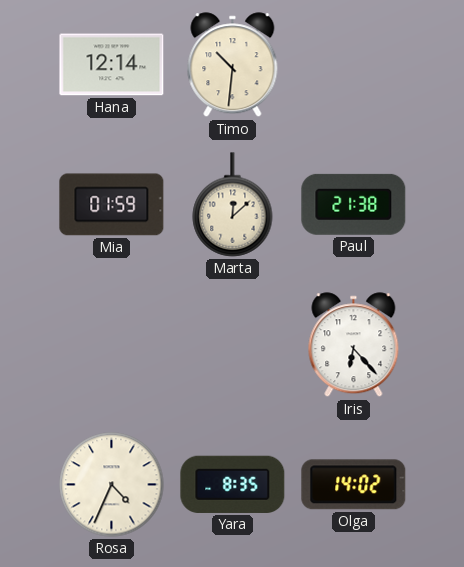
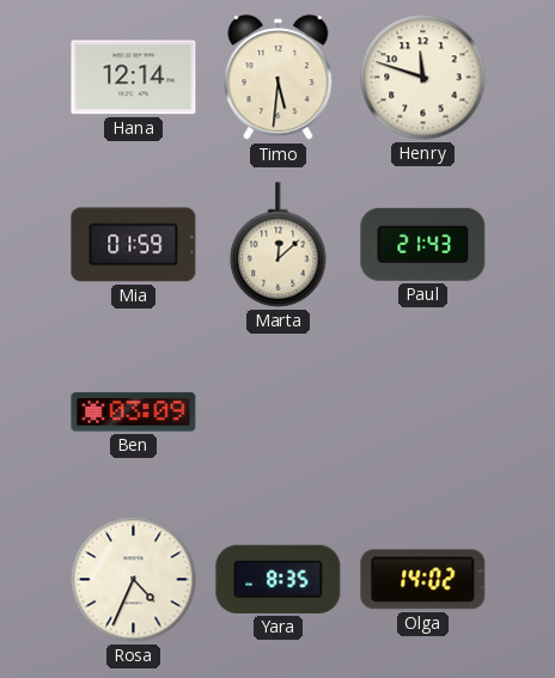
Timo: 10:31 -> 5:31 (279, 78)
Henry: none -> 11:48 (423, 78)
Paul: 21:38 -> 21:43 (423, 244)
Ben: none -> 03:09 (134, 413)
Iris: 6:23 -> none (354, 345)
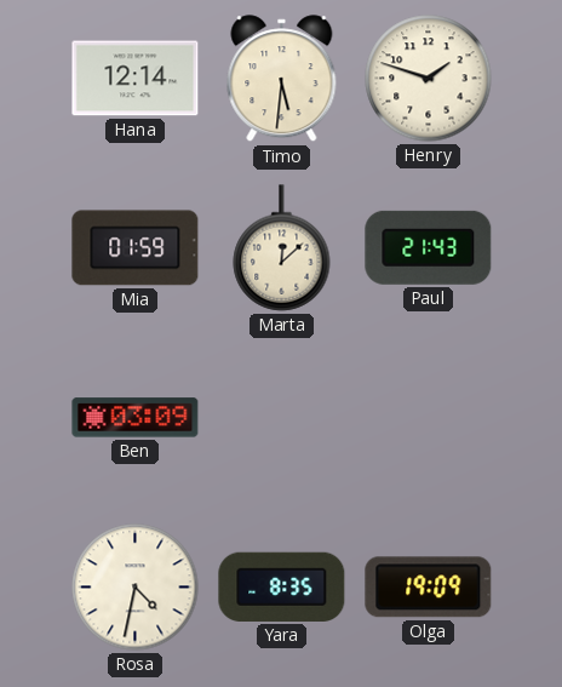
Henry: 11:48 -> 1:48 (429, 79)
Rosa: 4:34 -> 4:32 (136, 588)
Olga: 14:02 -> 19:09 (429, 588)
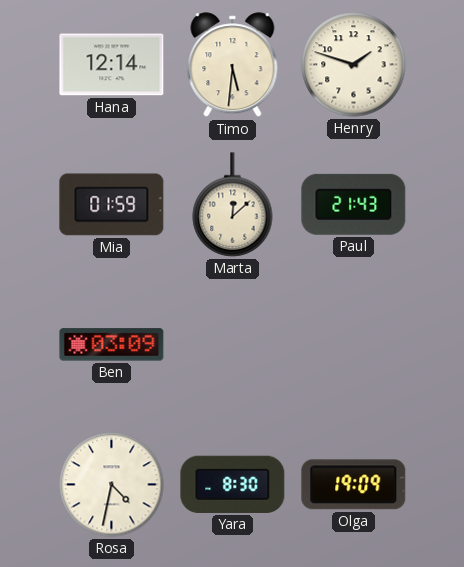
Yara: 8:35 -> 8:30 (233, 484)
